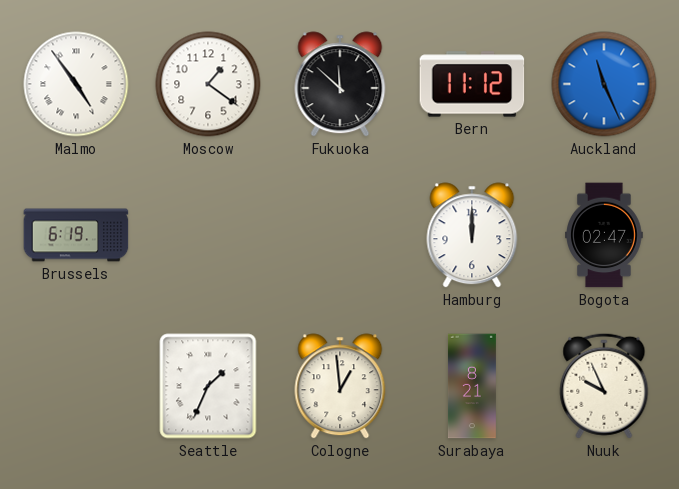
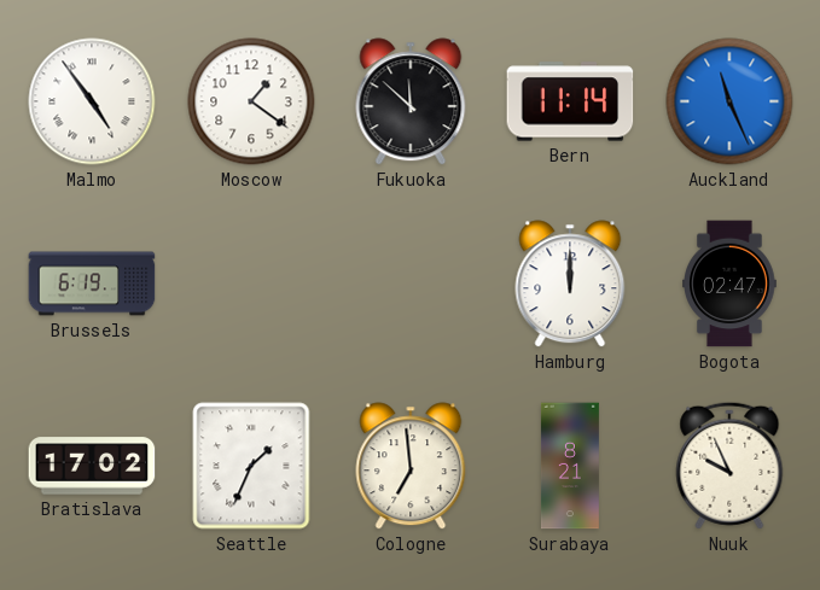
Bern: 11:12 -> 11:14 (570, 101)
Bratislava: none -> 17:02 (92, 466)
Cologne: 12:59 -> 6:59 (411, 466)
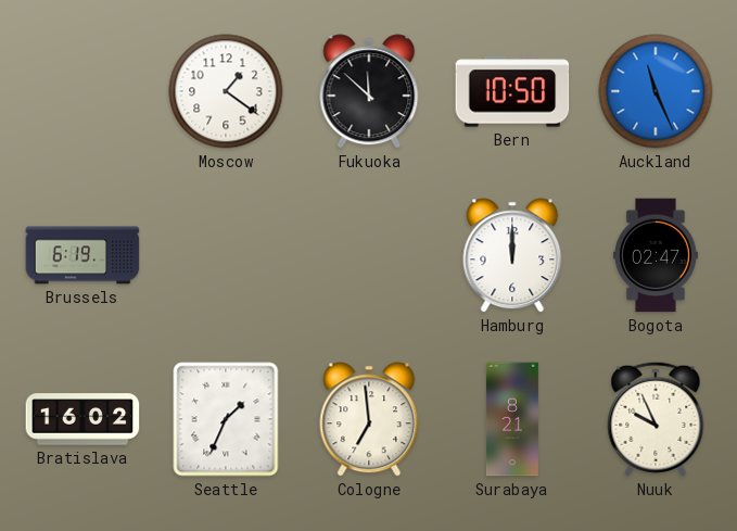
Malmo: 4:54 -> none (92, 101)
Bern: 11:14 -> 10:50 (512, 91)
Bratislava: 17:02 -> 16:02 (82, 419)
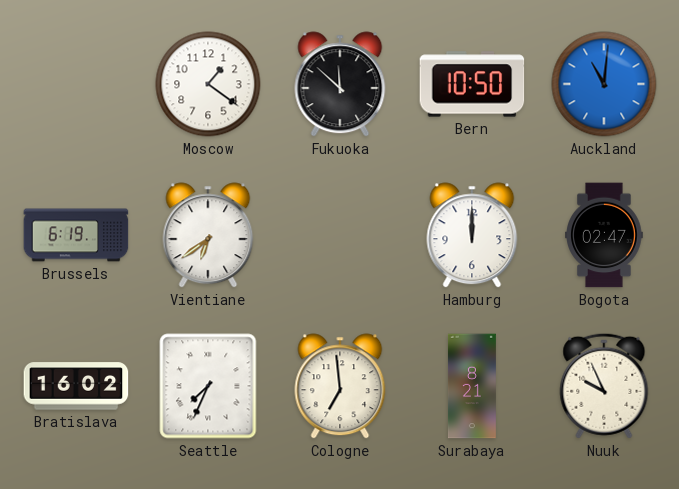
Auckland: 11:26 -> 11:01 (604, 84)
Vientiane: none -> 6:39 (208, 235)
Seattle: 1:34 -> 7:34 (208, 386)
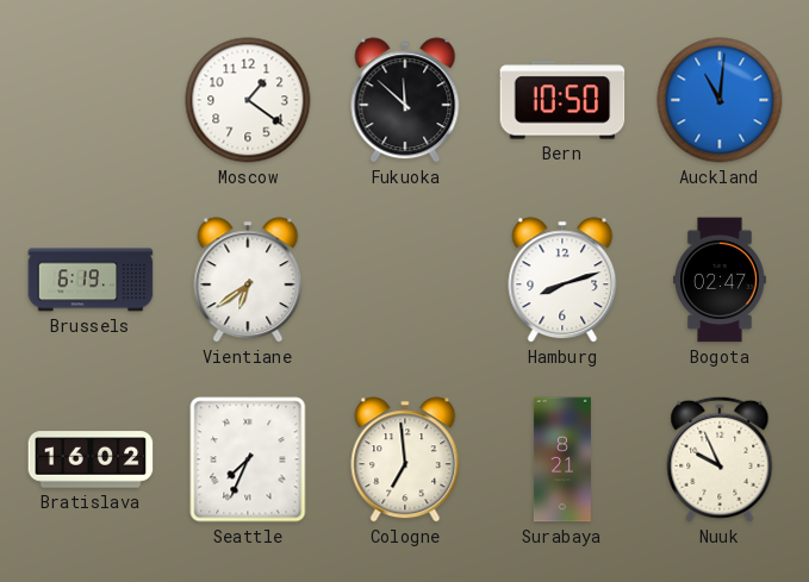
Hamburg: 12:00 -> 8:12 (562, 280)
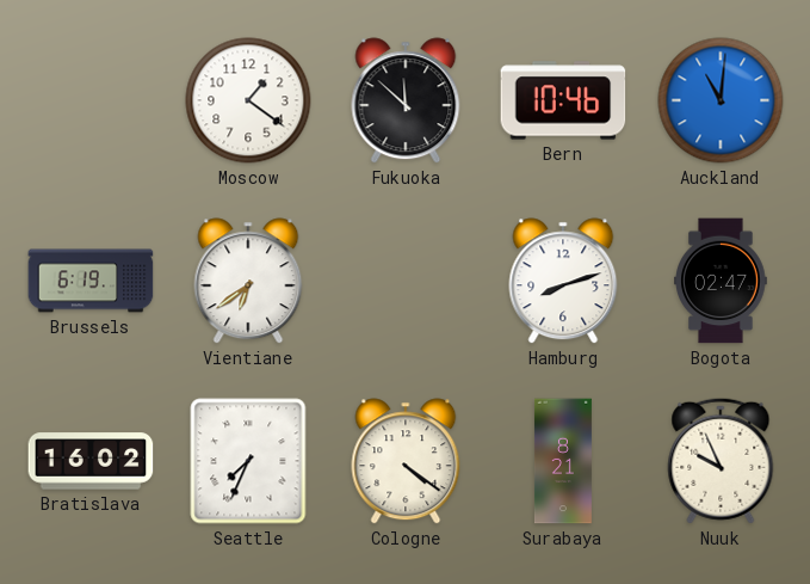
Bern: 10:50 -> 10:46 (563, 100)
Cologne: 6:59 -> 4:21 (406, 461)
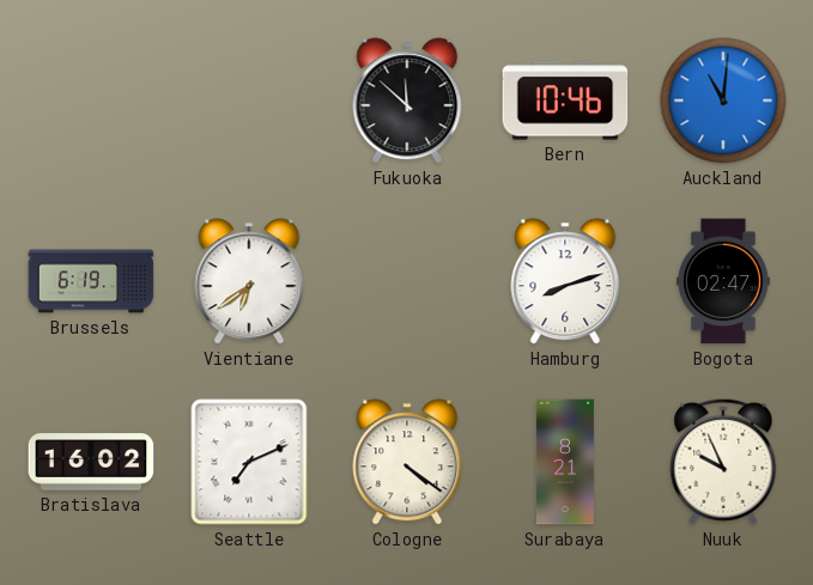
Moscow: 1:21 -> none (248, 100)
Seattle: 7:34 -> 7:11 (249, 462)
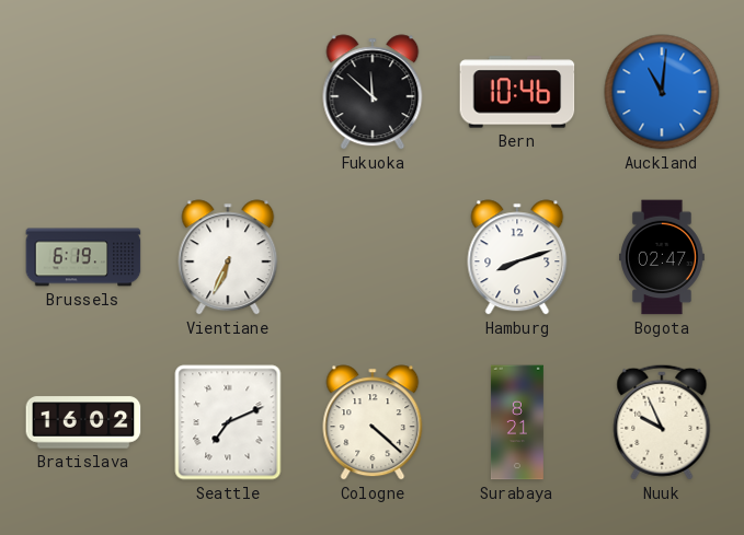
Vientiane: 6:39 -> 6:34 (228, 257)
Cologne: 4:21 -> 4:22 (373, 422)
